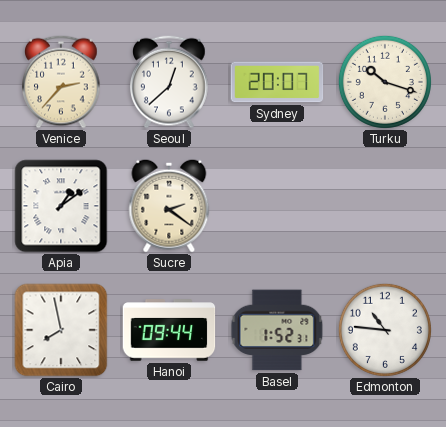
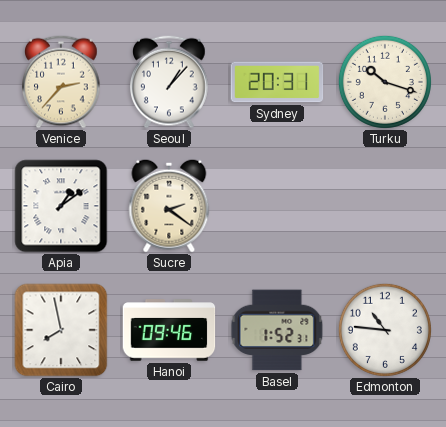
Seoul: 12:38 -> 1:07 (169, 82)
Sydney: 20:07 -> 20:31 (277, 82)
Hanoi: 09:44 -> 09:46 (169, 330)
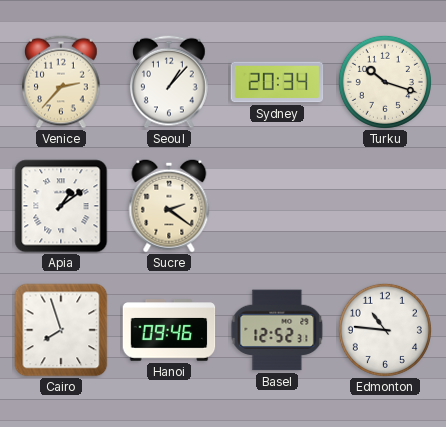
Sydney: 20:31 -> 20:34 (277, 82)
Cairo: 7:58 -> 7:57 (61, 330)
Basel: 1:52 -> 12:52 (277, 330)
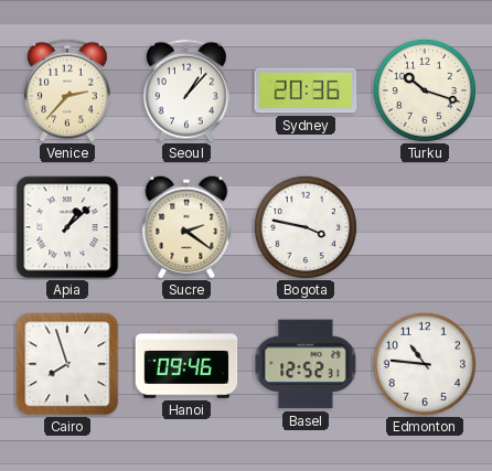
Sydney: 20:34 -> 20:36 (306, 90)
Apia: 1:09 -> 1:08 (67, 227)
Bogota: none -> 3:47 (306, 227)
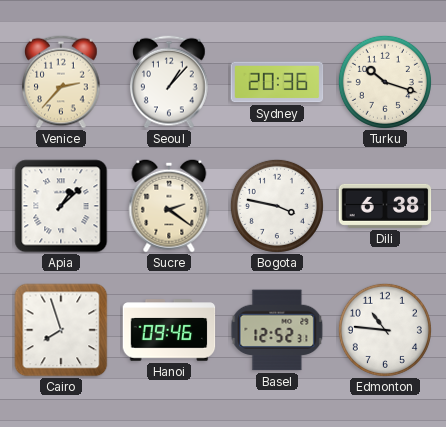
Dili: none -> 6:38 (385, 206)
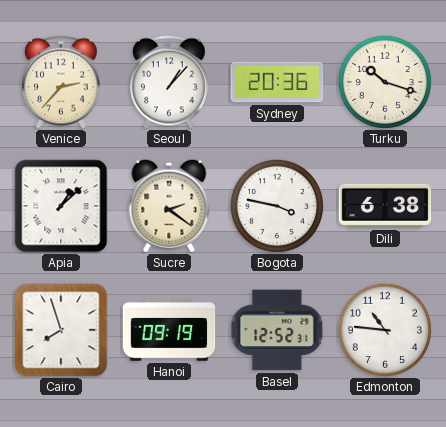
Hanoi: 09:46 -> 09:19 (169, 330)
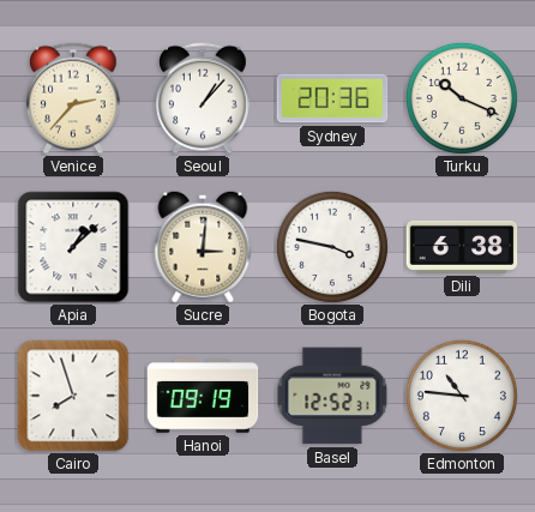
Turku: 10:18 -> 10:19 (462, 98)
Sucre: 2:21 -> 3:01 (203, 247)
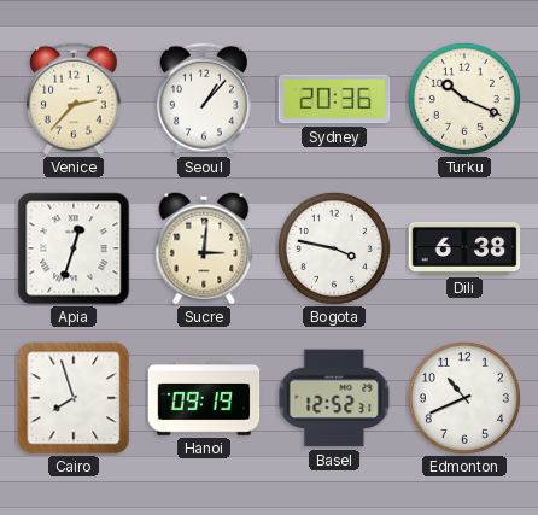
Apia: 1:08 -> 12:33 (74, 248)
Edmonton: 10:46 -> 10:41 (464, 398)
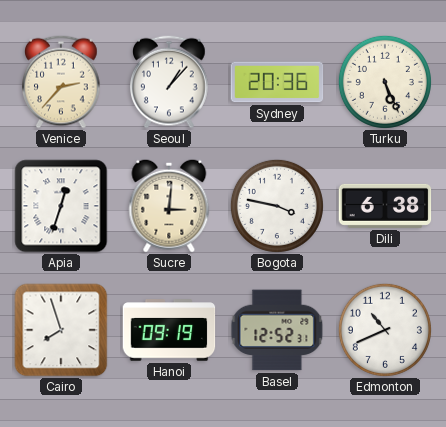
Turku: 10:19 -> 5:26 (385, 82)
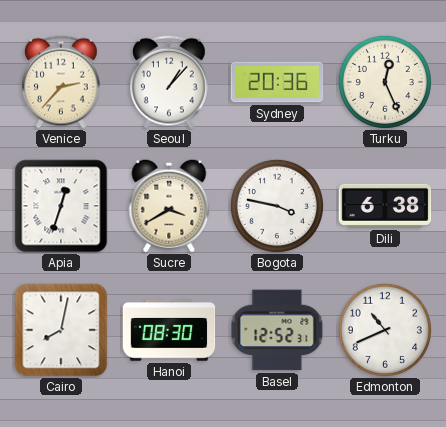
Turku: 5:26 -> 12:26 (385, 82)
Sucre: 3:01 -> 3:40 (169, 206)
Cairo: 7:57 -> 8:02 (61, 330)
Hanoi: 09:19 -> 08:30 (169, 330)
